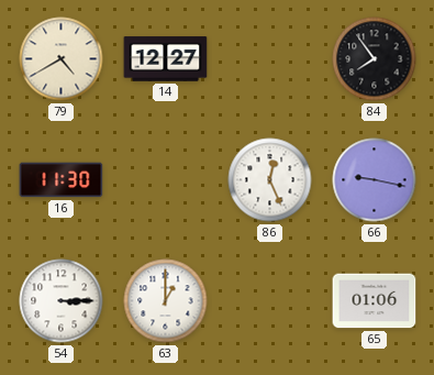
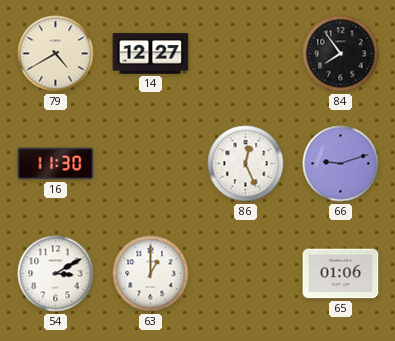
66: 9:17 -> 9:12 (341, 164)
54: 3:15 -> 3:10 (56, 274)
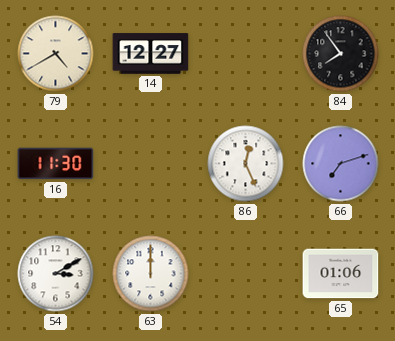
66: 9:12 -> 7:12 (341, 164)
63: 1:00 -> 12:00 (151, 274)
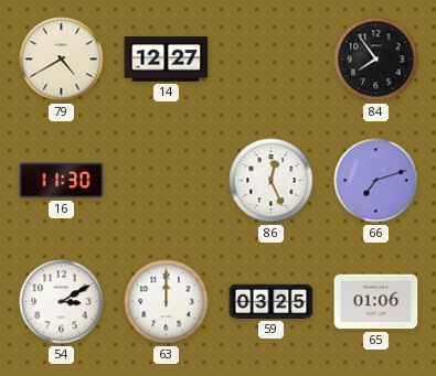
59: none -> 03:25 (272, 301)
